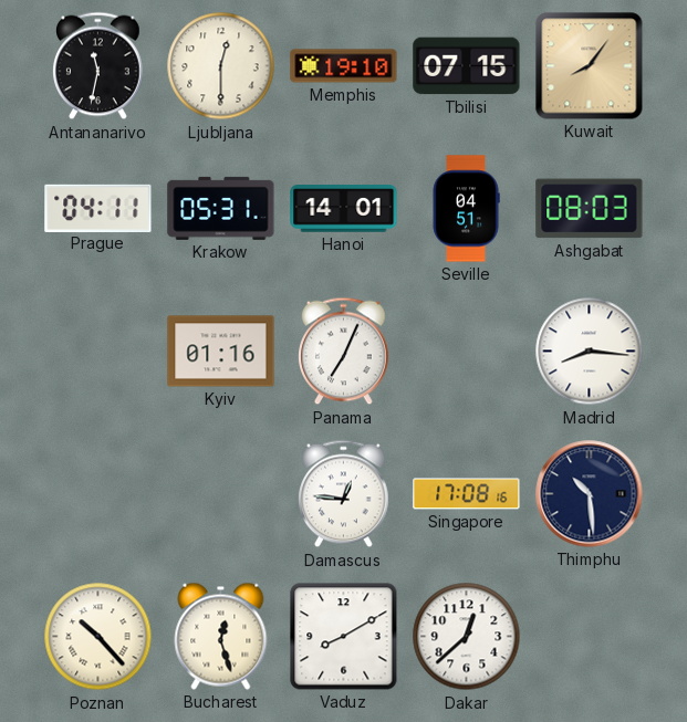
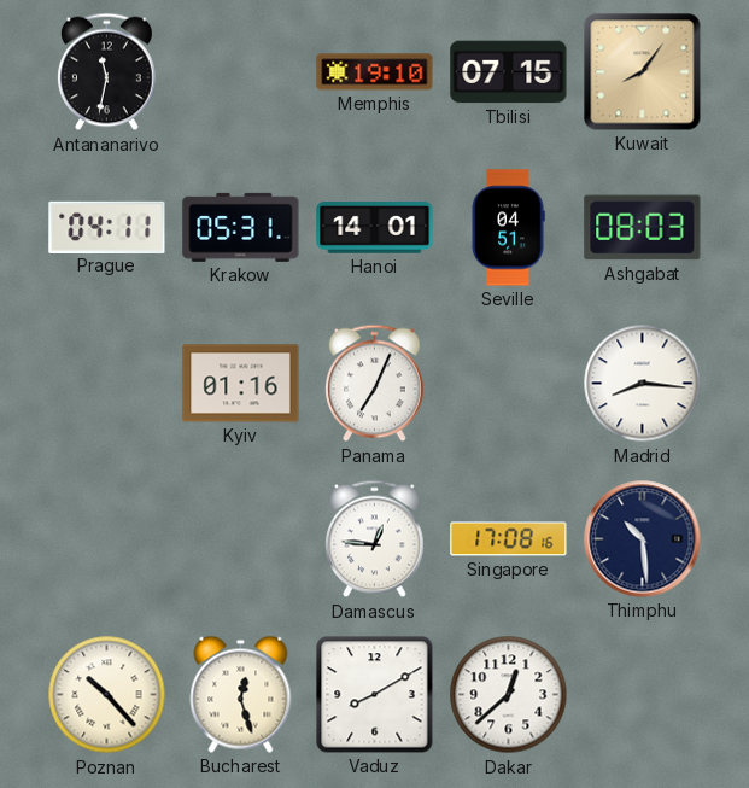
Ljubljana: 12:30 -> none (221, 66)
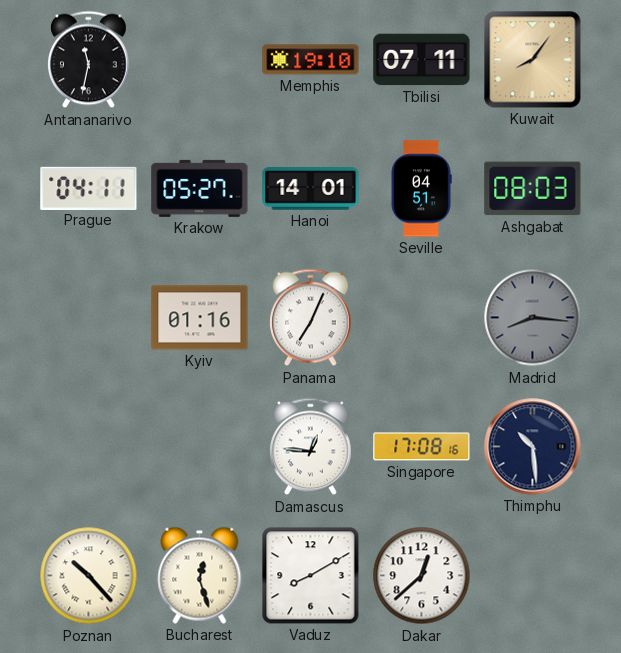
Tbilisi: 07:15 -> 07:11 (422, 60)
Krakow: 05:31 -> 05:27 (200, 188)
Madrid dial: white -> grey (533, 318)
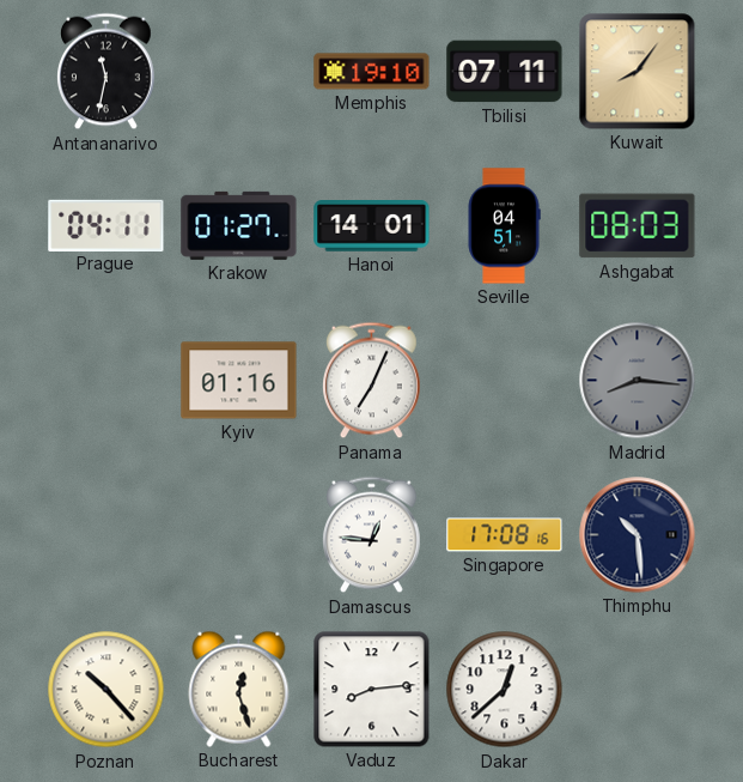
Krakow: 05:27 -> 01:27 (239, 225)
Vaduz: 8:10 -> 8:14 (372, 690)
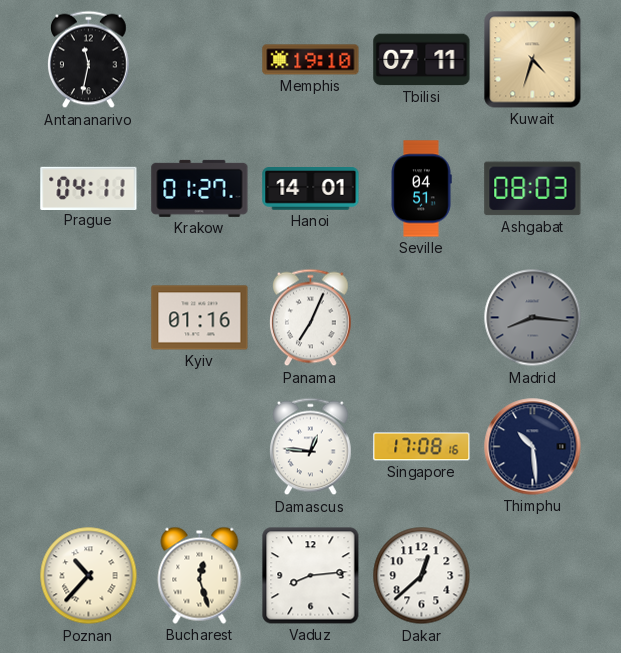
Kuwait: 8:06 -> 4:33 (533, 60)
Poznan: 10:23 -> 10:37 (89, 576)
